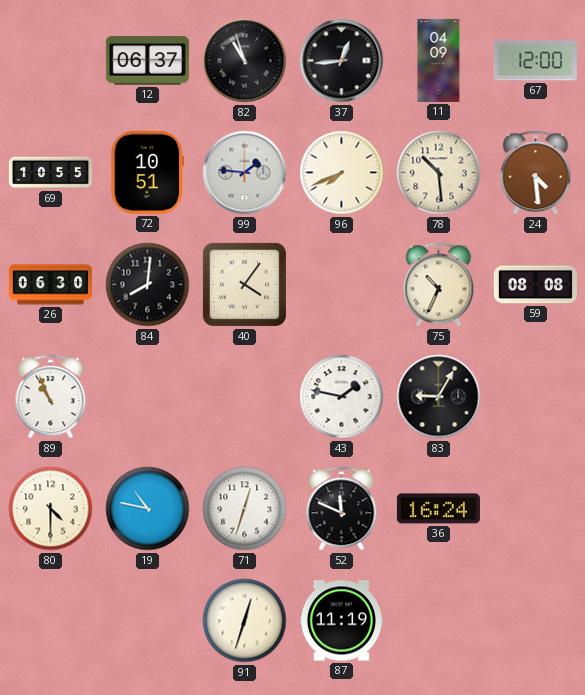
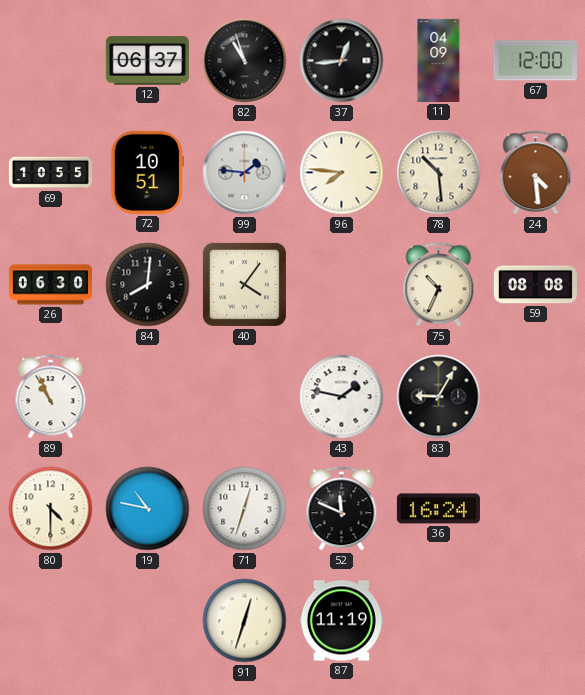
96: 7:41 -> 7:46 (342, 173)
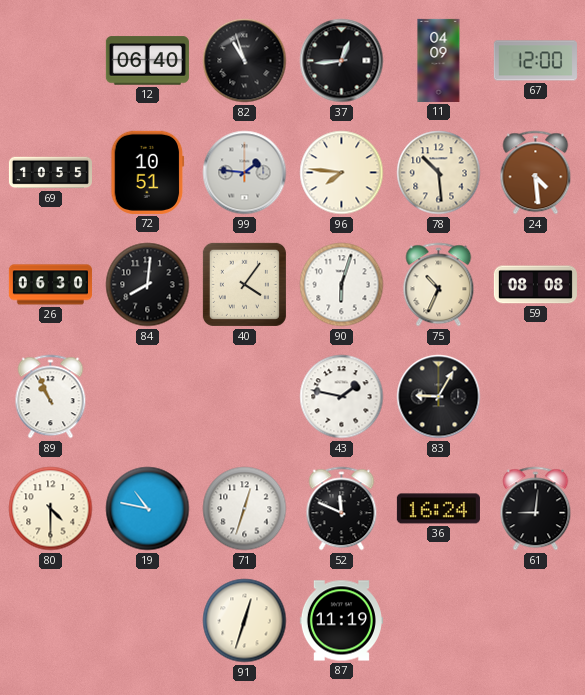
12: 06:37 -> 06:40 (147, 61)
90: none -> 6:03 (342, 285)
61: none -> 9:01 (536, 509)
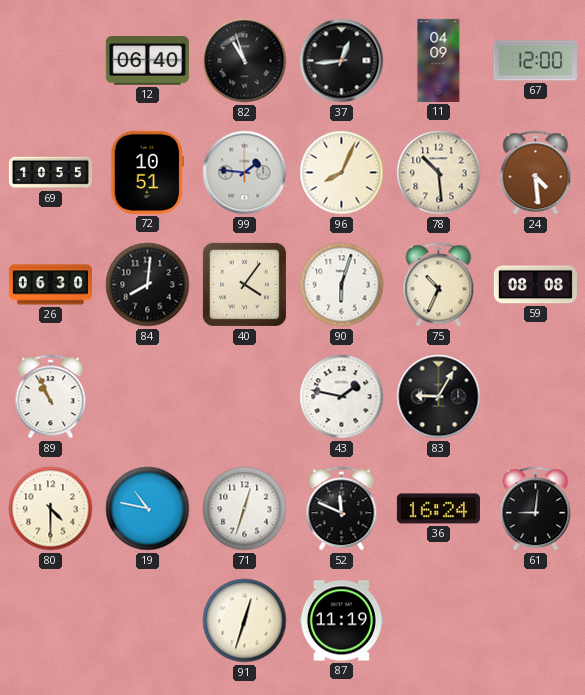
96: 7:46 -> 8:04 (342, 173)
